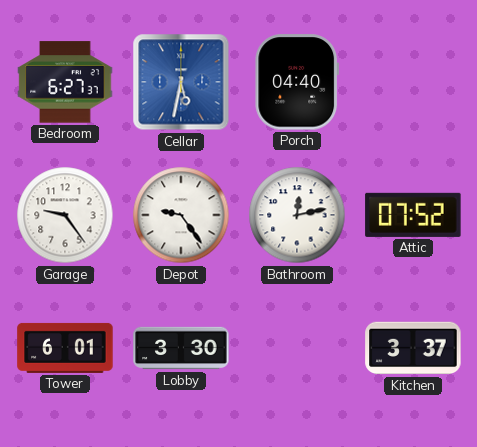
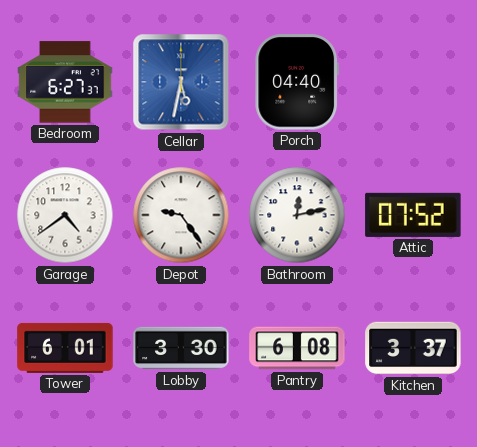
Garage: 9:24 -> 4:39 (65, 215)
Pantry: none -> 6:08 (297, 348)
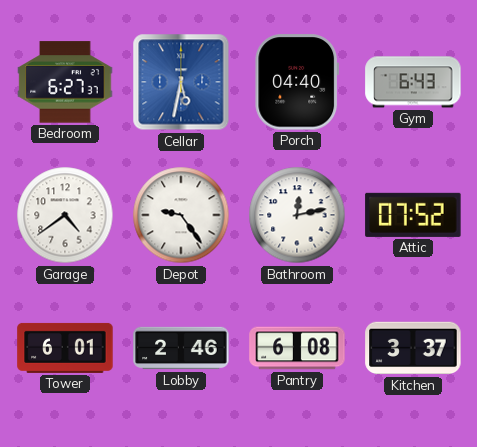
Gym: none -> 6:43 (413, 82)
Lobby: 3:30 -> 2:46 (181, 348)
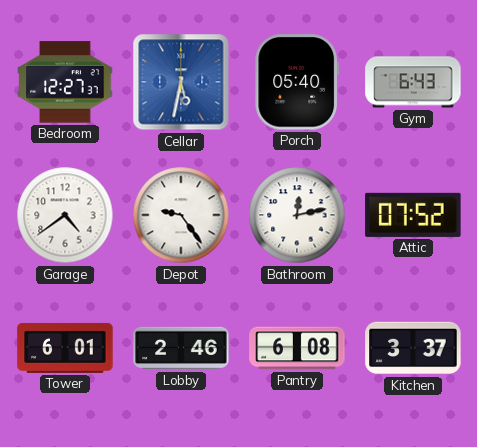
Bedroom: 6:27 -> 12:27 (65, 82)
Porch: 04:40 -> 05:40 (297, 82)
